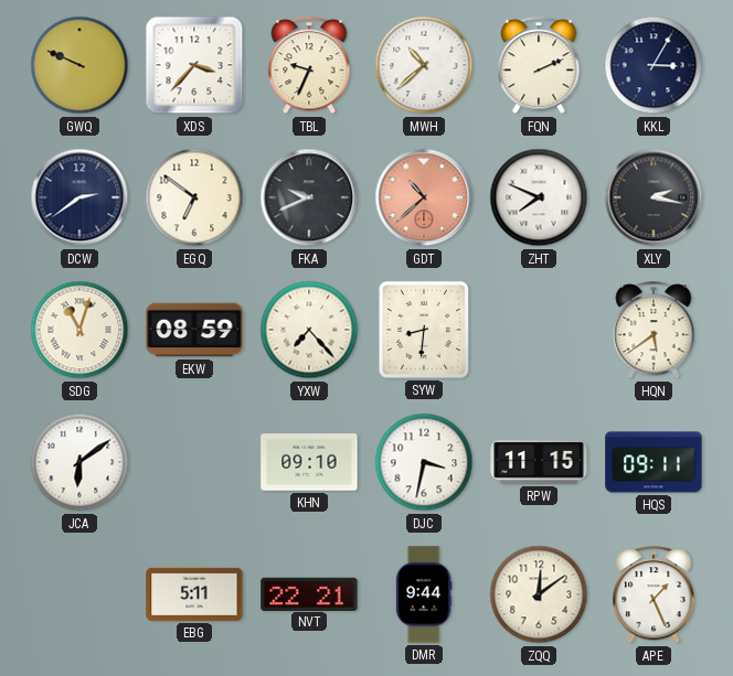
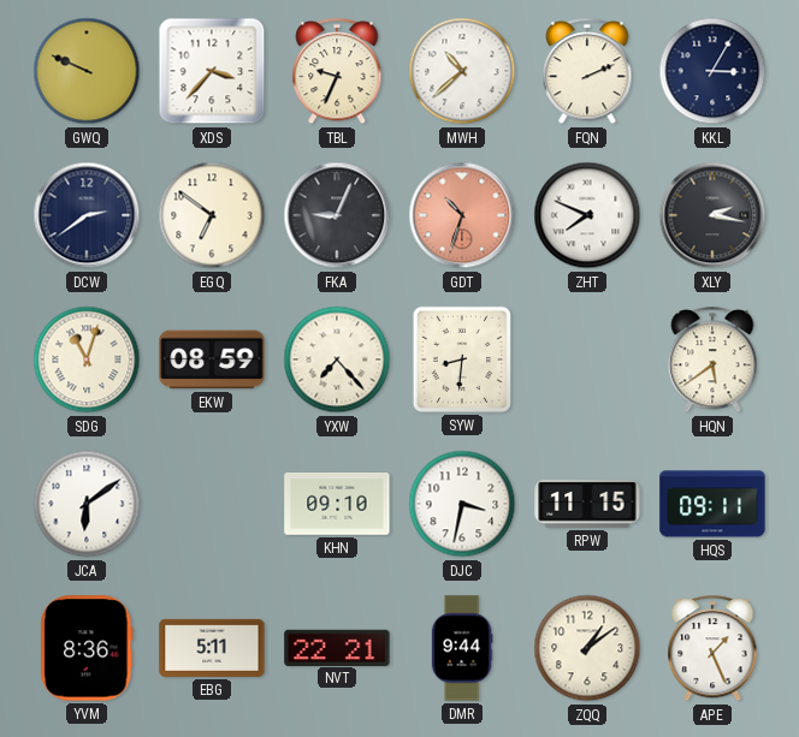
FKA: 9:41 -> 9:04 (337, 215)
GDT: 10:38 -> 10:33 (462, 215)
YVM: none -> 8:36 (87, 648)
ZQQ: 12:09 -> 1:09 (587, 648)
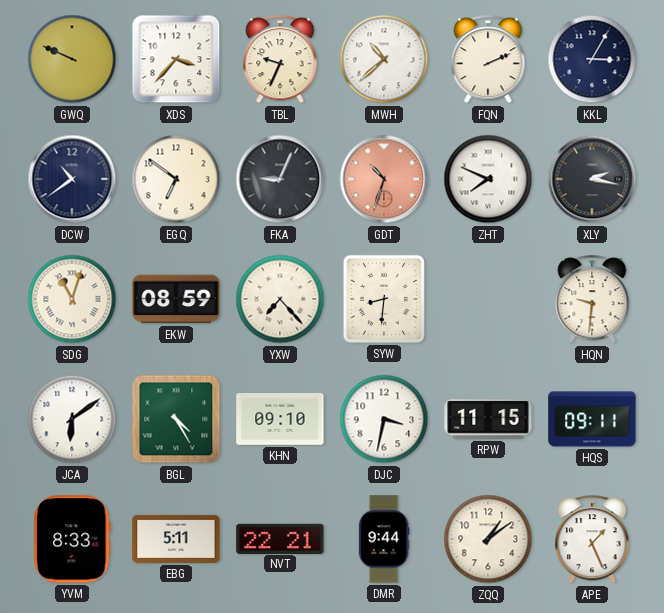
DCW: 2:39 -> 10:39 (72, 179)
HQN: 5:39 -> 9:31 (592, 300)
BGL: none -> 4:25 (176, 419)
YVM: 8:36 -> 8:33 (72, 539)
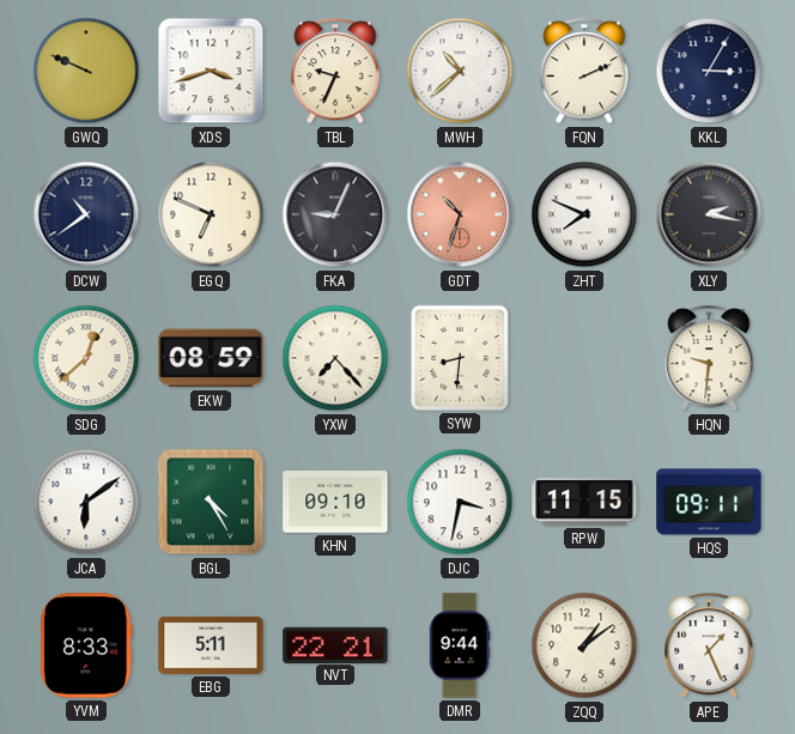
XDS: 3:37 -> 3:42 (211, 71)
EGQ: 6:51 -> 6:49 (211, 214)
SDG: 11:03 -> 12:38 (86, 358)
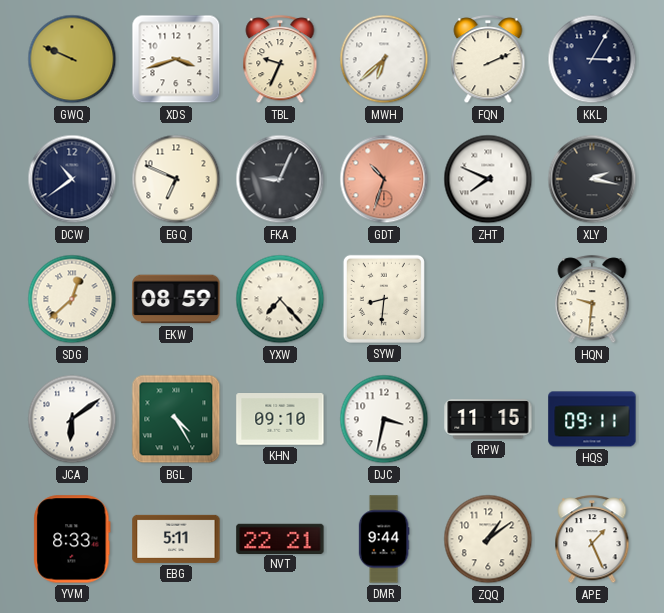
MWH: 10:38 -> 6:38 (384, 59)
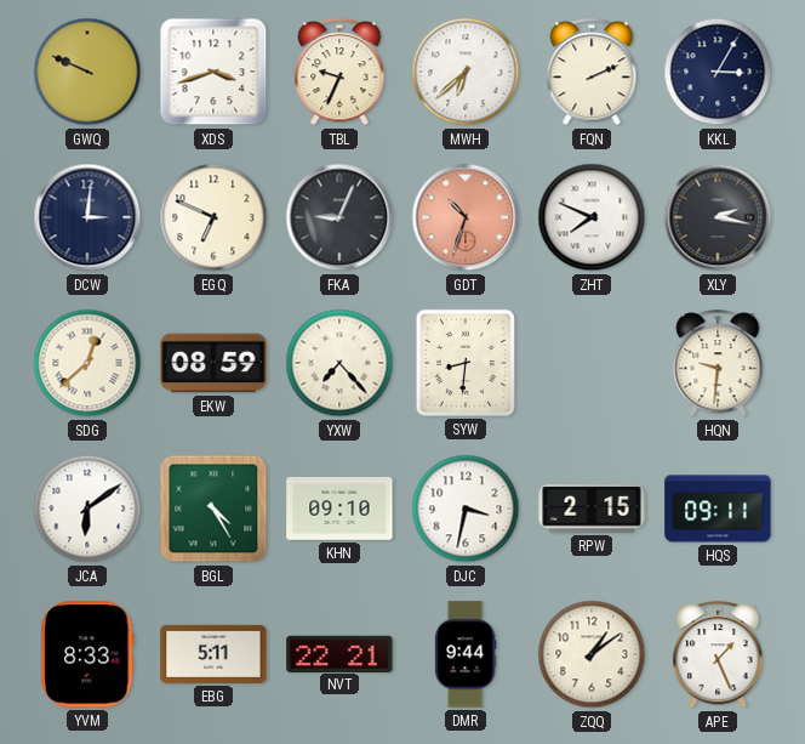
DCW: 10:39 -> 3:01 (87, 217)
RPW: 11:15 -> 2:15 (592, 510)
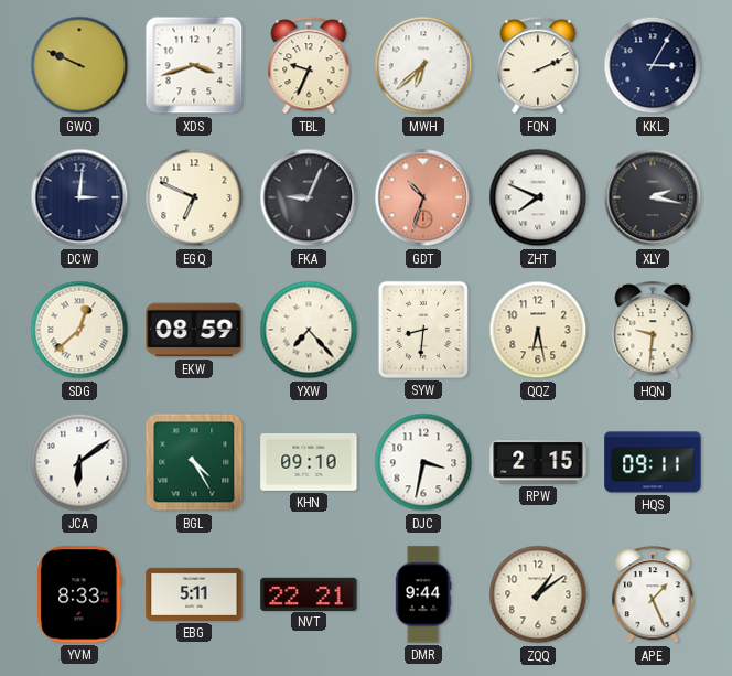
QQZ: none -> 6:28 (538, 330)
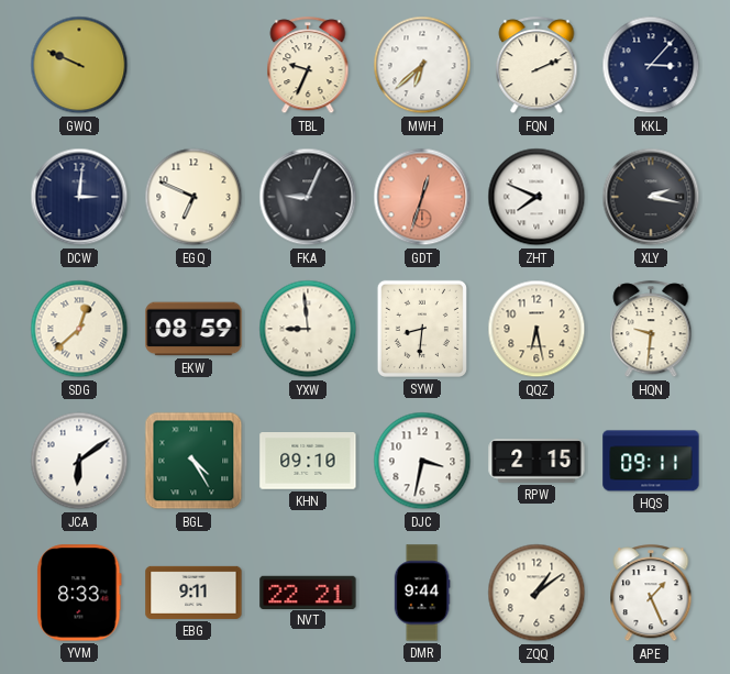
XDS: 3:42 -> none (194, 65)
KKL: 3:05 -> 3:07 (651, 65)
GDT: 10:33 -> 12:33 (422, 197)
YXW: 7:23 -> 8:59 (308, 329)
EBG: 5:11 -> 9:11 (193, 593)
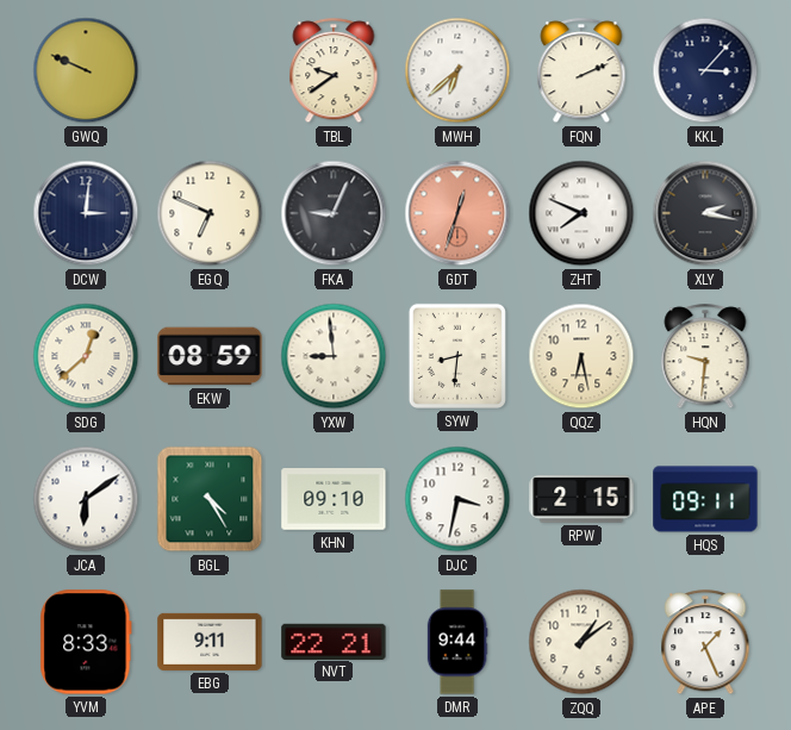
TBL: 9:34 -> 9:39 (334, 71)
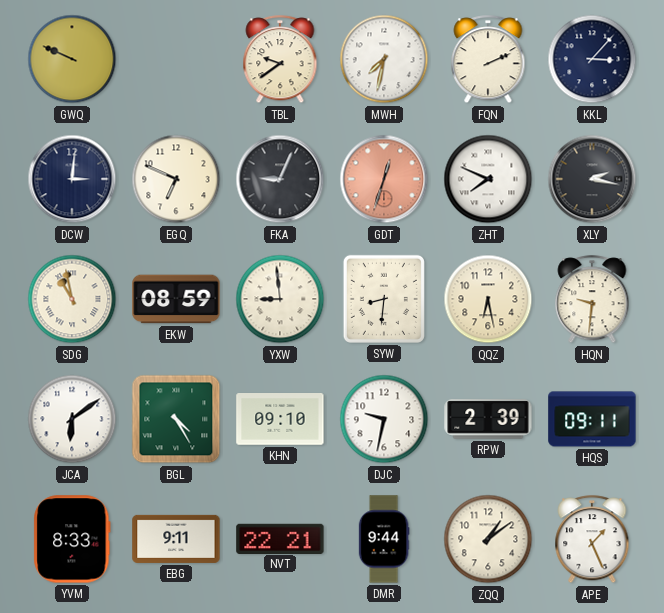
MWH: 6:38 -> 7:32 (384, 59)
SDG: 12:38 -> 10:58 (72, 299)
DJC: 3:32 -> 9:32 (384, 419)
RPW: 2:15 -> 2:39 (488, 420)
